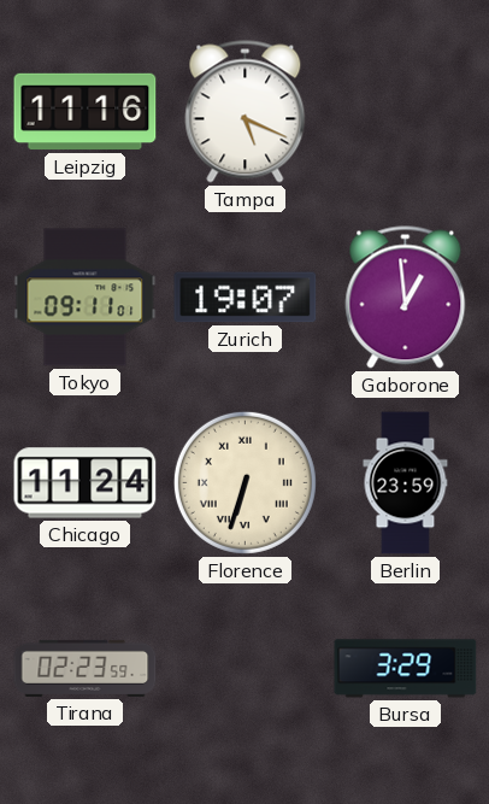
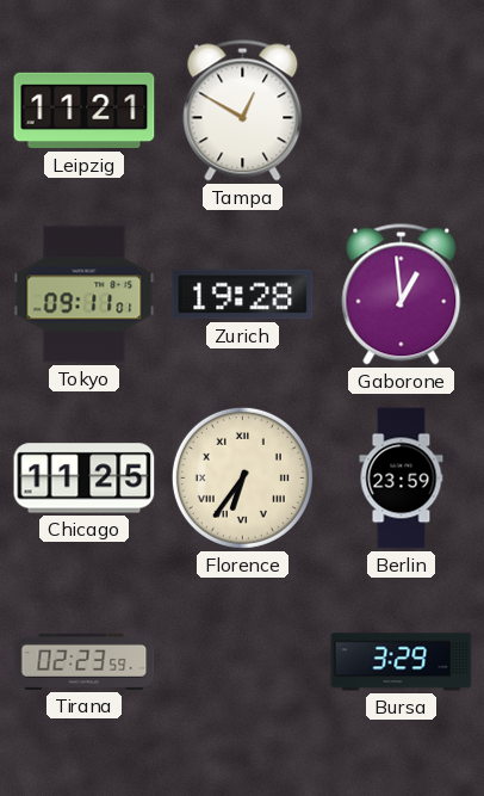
Leipzig: 11:16 -> 11:21 (85, 111)
Tampa: 5:19 -> 12:50 (243, 111)
Zurich: 19:07 -> 19:28 (243, 295)
Chicago: 11:24 -> 11:25 (85, 479)
Florence: 6:33 -> 6:36 (242, 477)
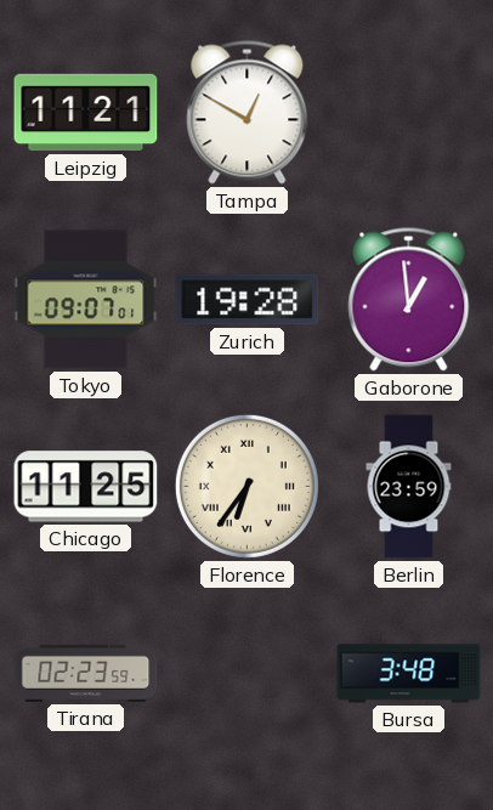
Tokyo: 09:11 -> 09:07 (86, 300)
Bursa: 3:29 -> 3:48 (409, 674)
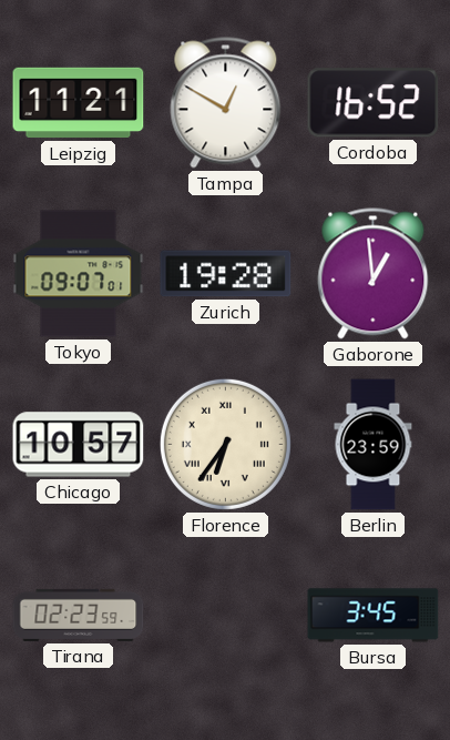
Cordoba: none -> 16:52 (374, 103)
Chicago: 11:25 -> 10:57 (79, 445)
Bursa: 3:48 -> 3:45 (374, 616)
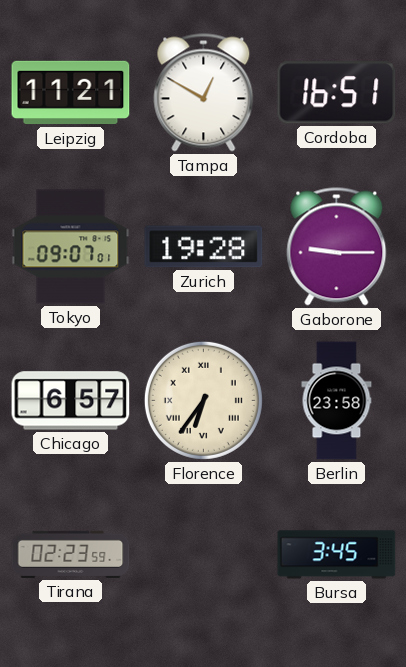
Cordoba: 16:52 -> 16:51 (337, 93)
Gaborone: 12:59 -> 9:15 (337, 247)
Chicago: 10:57 -> 6:57 (71, 401)
Berlin: 23:59 -> 23:58 (337, 401)
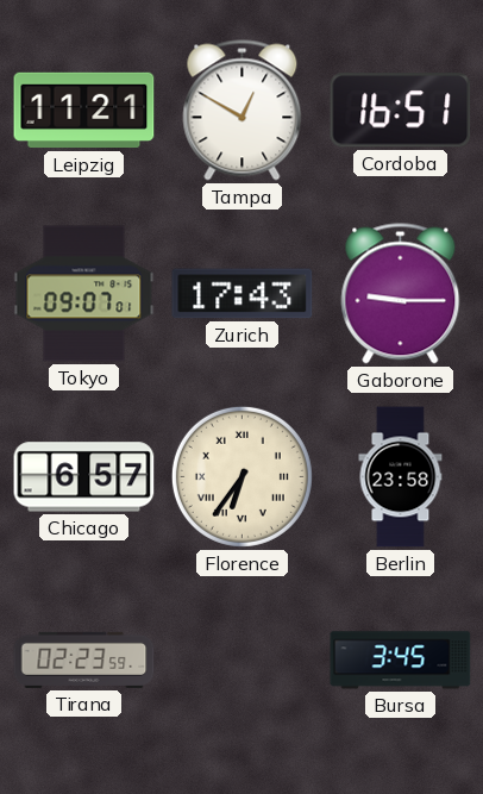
Zurich: 19:28 -> 17:43 (243, 294)
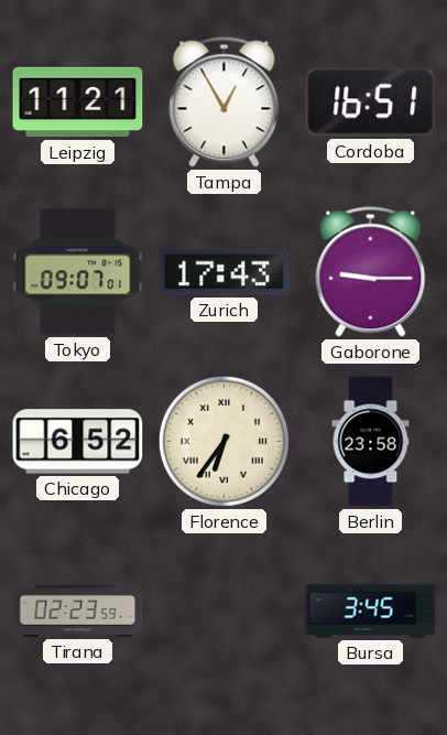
Tampa: 12:50 -> 12:55 (225, 102)
Chicago: 6:57 -> 6:52 (78, 442)
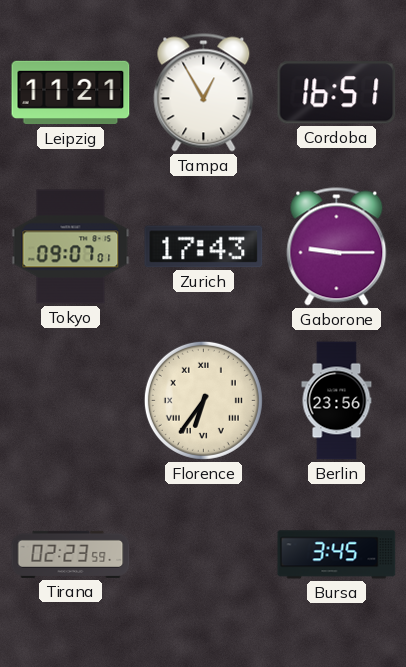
Chicago: 6:52 -> none (78, 442)
Berlin: 23:58 -> 23:56 (337, 401)
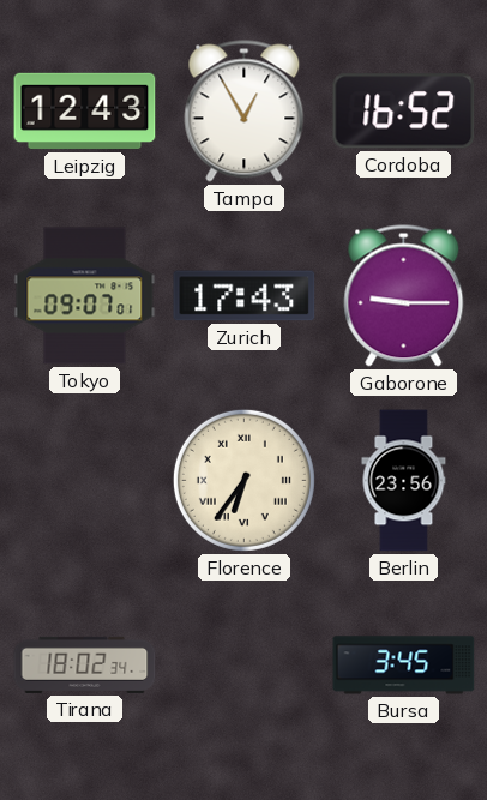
Leipzig: 11:21 -> 12:43 (85, 112)
Cordoba: 16:51 -> 16:52 (404, 112)
Tirana: 02:23 -> 18:02 (85, 664)
